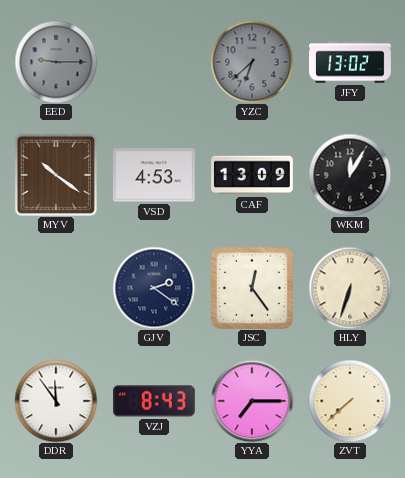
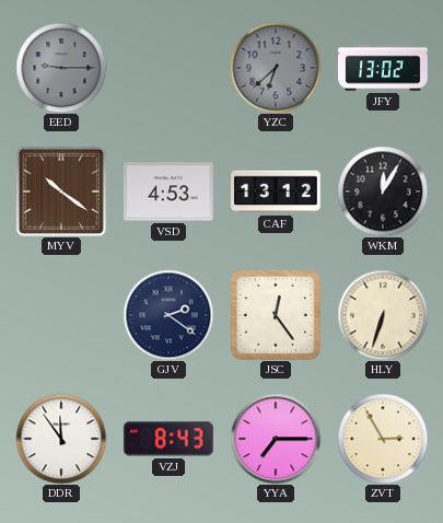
CAF: 13:09 -> 13:12 (277, 191)
ZVT: 7:38 -> 2:55 (383, 439)
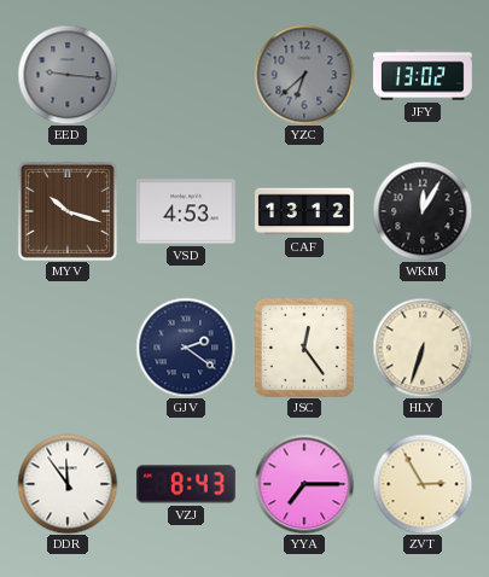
EED: 9:15 -> 9:16 (68, 75)
MYV: 10:21 -> 10:18 (68, 211)
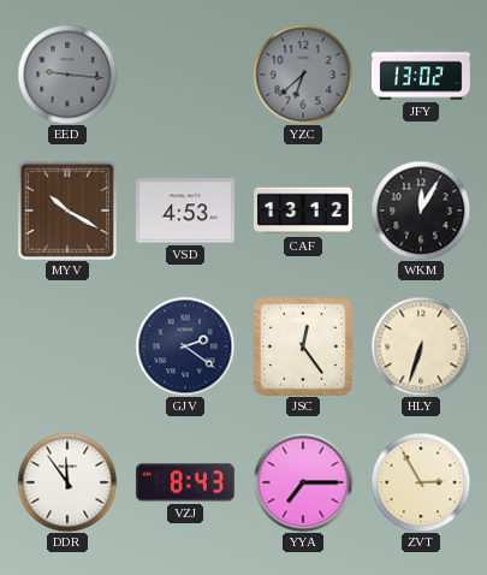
MYV: 10:18 -> 10:20 (67, 211)
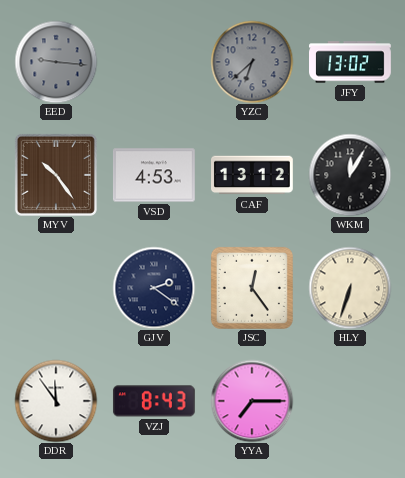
MYV: 10:20 -> 10:24 (56, 175)
ZVT: 2:55 -> none (421, 482)
